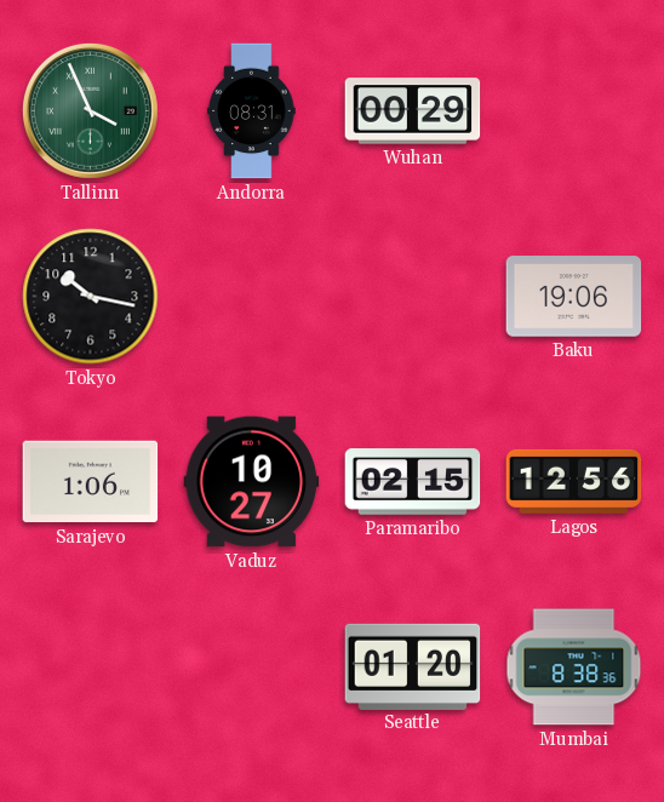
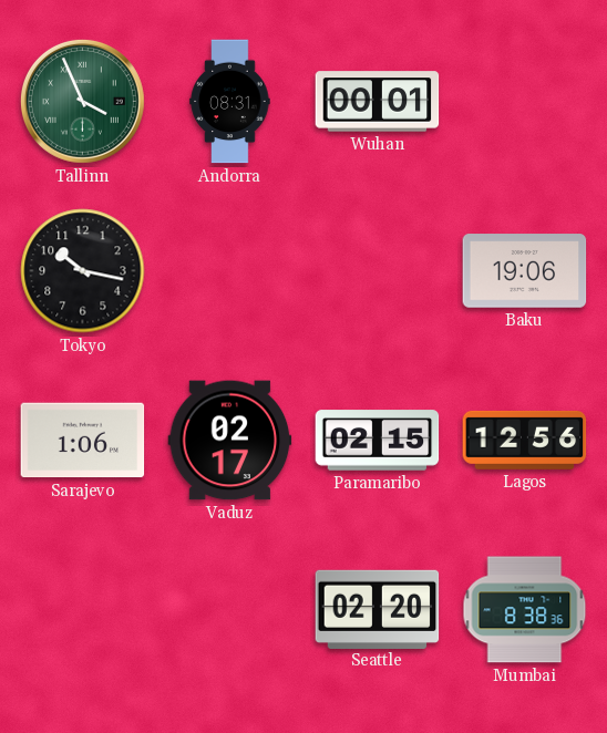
Wuhan: 00:29 -> 00:01 (378, 102)
Vaduz: 10:27 -> 02:17 (230, 441)
Seattle: 01:20 -> 02:20 (378, 609)
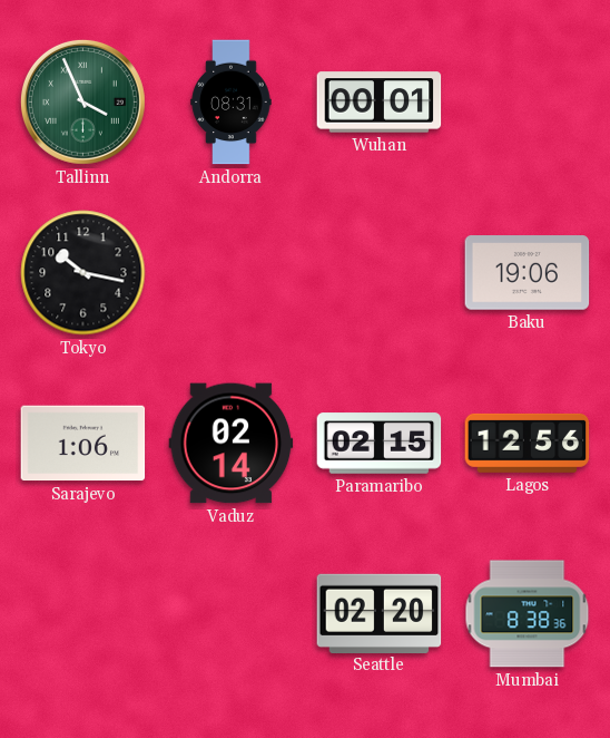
Vaduz: 02:17 -> 02:14 (232, 444)
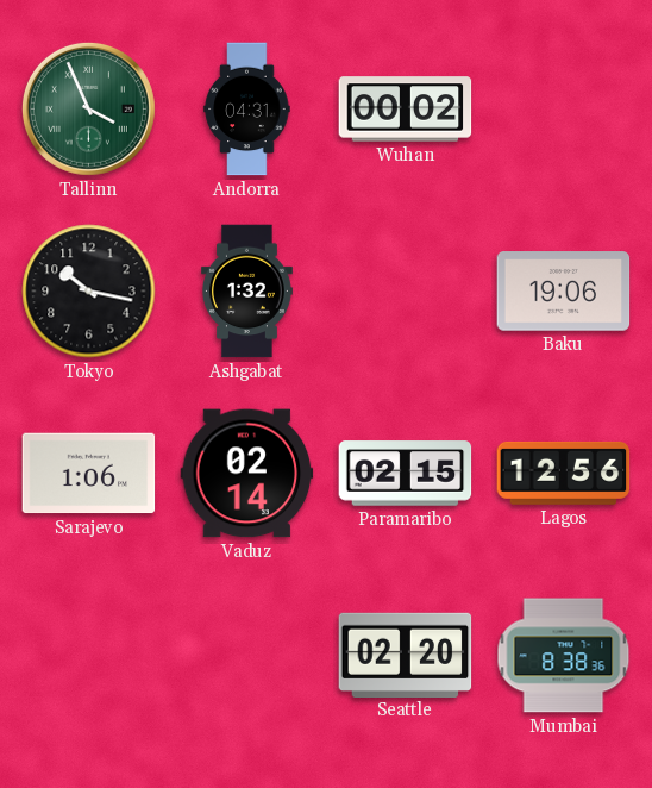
Andorra: 08:31 -> 04:31 (247, 110)
Wuhan: 00:01 -> 00:02 (406, 110)
Ashgabat: none -> 1:32 (246, 292)
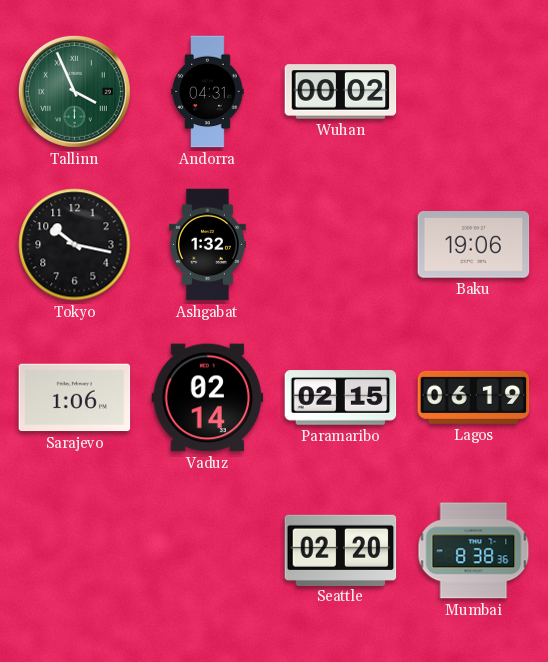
Lagos: 12:56 -> 06:19 (474, 397)
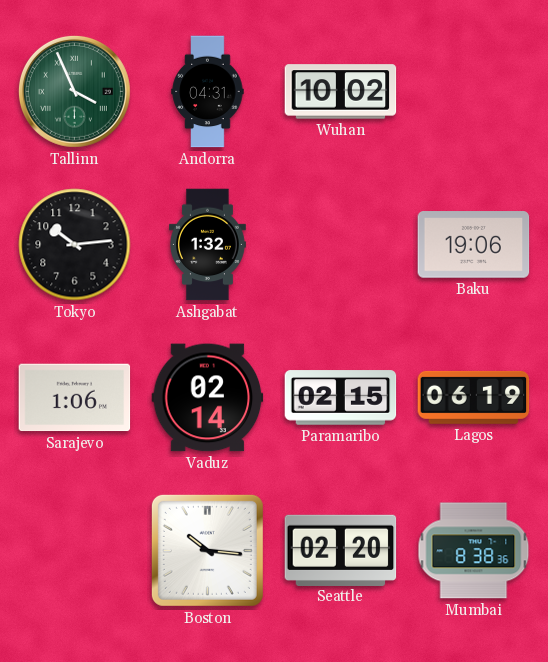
Wuhan: 00:02 -> 10:02 (341, 92)
Tokyo: 10:17 -> 10:14 (75, 245)
Boston: none -> 10:16 (207, 550)
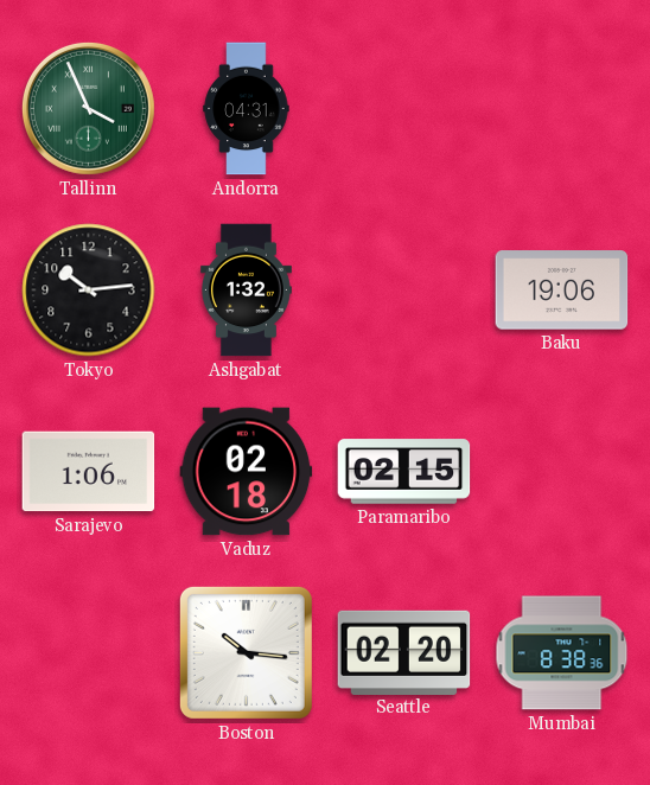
Wuhan: 10:02 -> none (341, 92)
Vaduz: 02:14 -> 02:18 (247, 472)
Lagos: 06:19 -> none (474, 397)
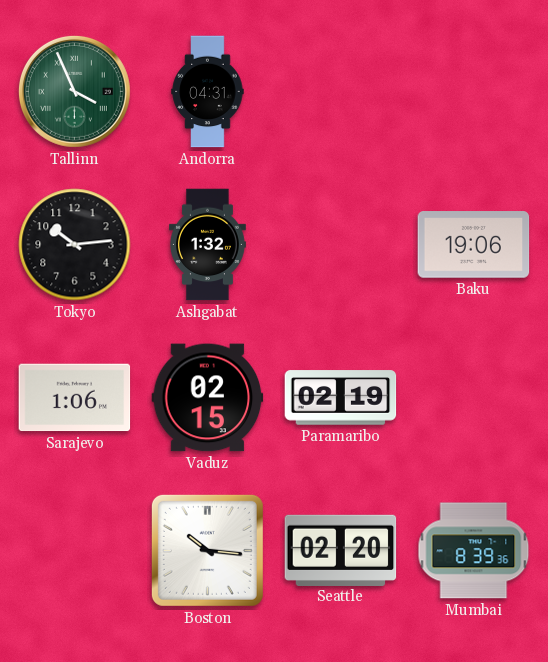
Vaduz: 02:18 -> 02:15 (208, 398)
Paramaribo: 02:15 -> 02:19 (341, 398)
Mumbai: 8:38 -> 8:39 (474, 551)
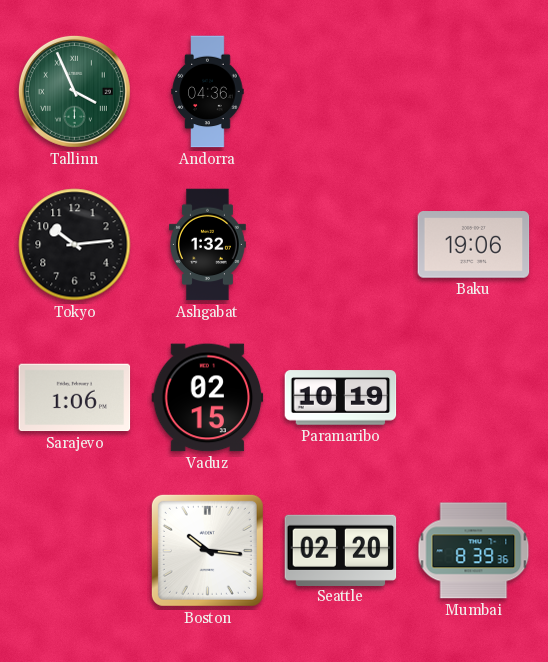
Andorra: 04:31 -> 04:36 (208, 92)
Paramaribo: 02:19 -> 10:19 (341, 398)
